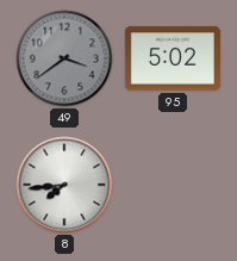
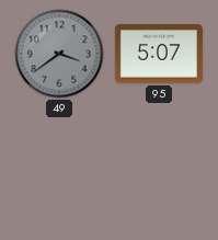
95: 5:02 -> 5:07 (159, 54)
8: 7:44 -> none (64, 185)
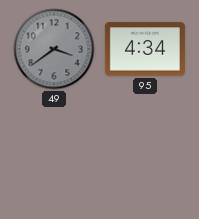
95: 5:07 -> 4:34 (145, 49)
